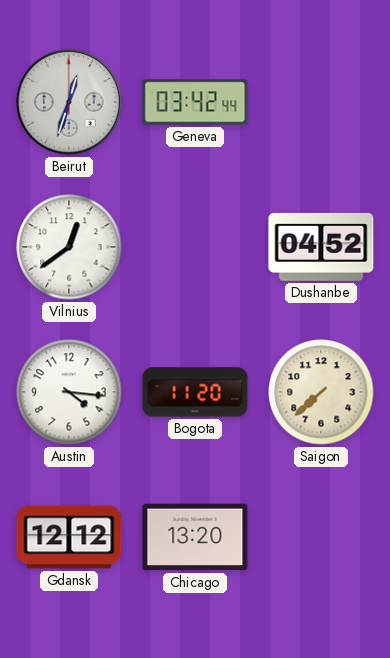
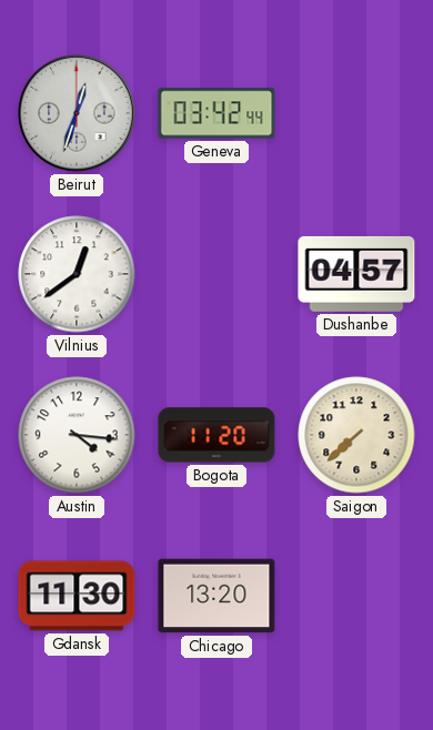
Dushanbe: 04:52 -> 04:57 (356, 274)
Gdansk: 12:12 -> 11:30 (77, 596)
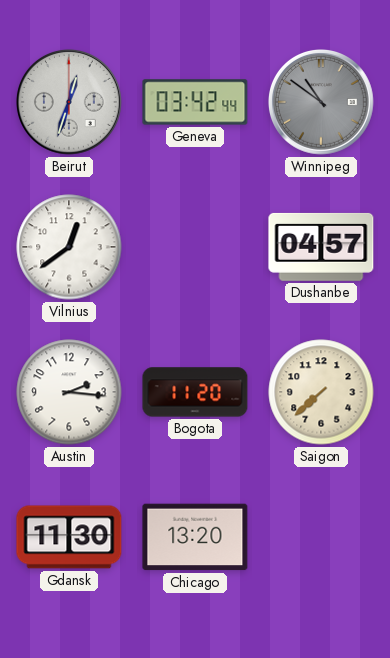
Winnipeg: none -> 10:51 (322, 103)
Austin: 4:16 -> 2:16 (69, 392)
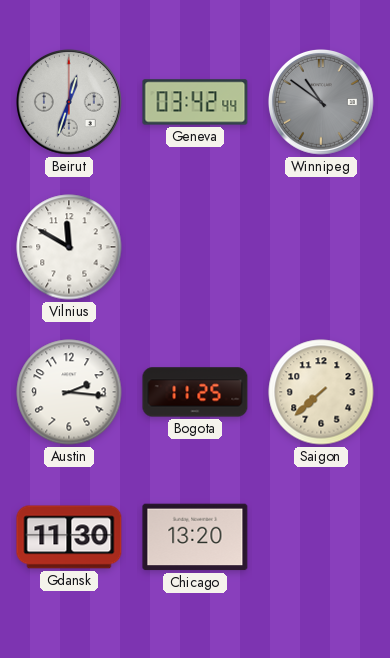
Vilnius: 12:39 -> 11:50 (69, 247)
Dushanbe: 04:57 -> none (321, 247)
Bogota: 11:20 -> 11:25 (195, 392)
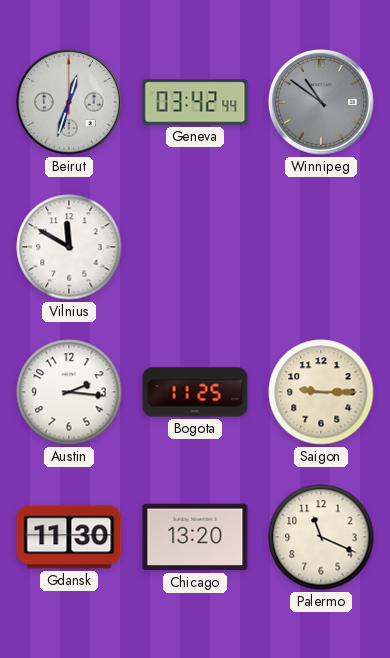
Saigon: 7:38 -> 9:15 (321, 392)
Palermo: none -> 11:19 (321, 537)
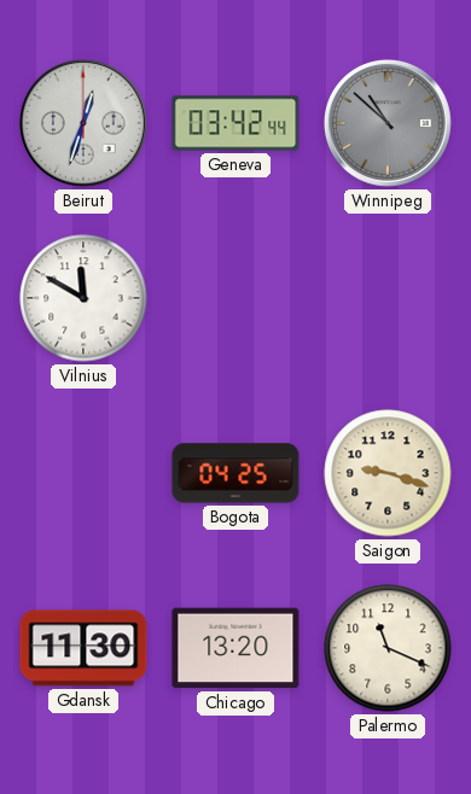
Winnipeg: 10:51 -> 10:52 (389, 124)
Austin: 2:16 -> none (69, 392)
Bogota: 11:25 -> 04:25 (235, 473)
Saigon: 9:15 -> 9:18 (388, 473)
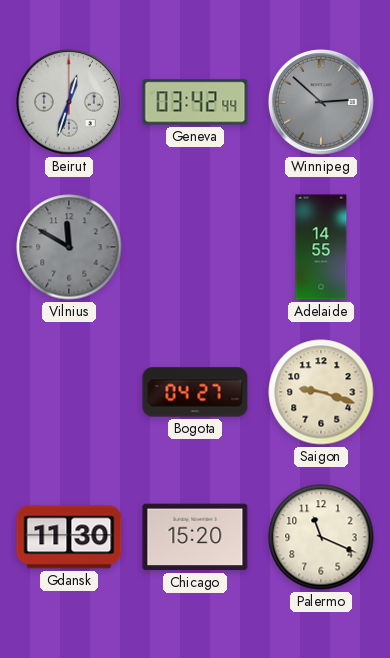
Winnipeg: 10:52 -> 2:52 (322, 103)
Vilnius dial: white -> grey (69, 247)
Adelaide: none -> 14:55 (321, 247)
Bogota: 04:25 -> 04:27 (195, 392)
Chicago: 13:20 -> 15:20 (195, 537)
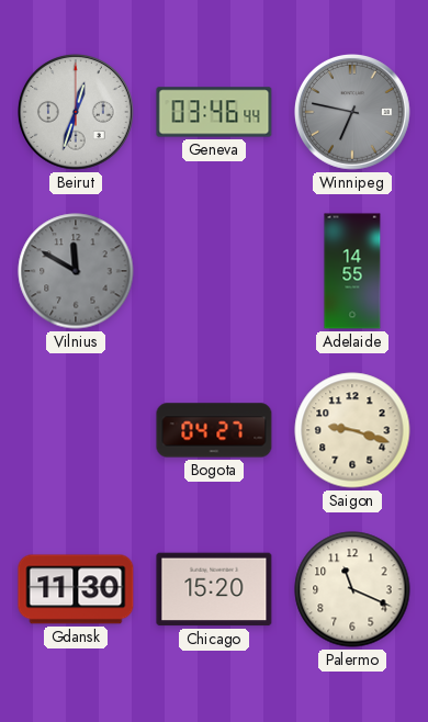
Geneva: 03:42 -> 03:46 (214, 112)
Winnipeg: 2:52 -> 6:47 (353, 113)
